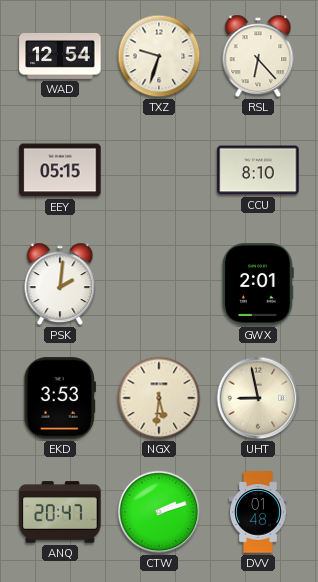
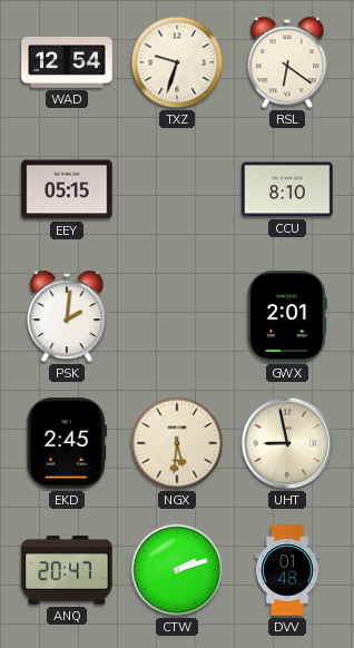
RSL: 6:23 -> 6:21 (287, 62)
EKD: 3:53 -> 2:45 (66, 443)
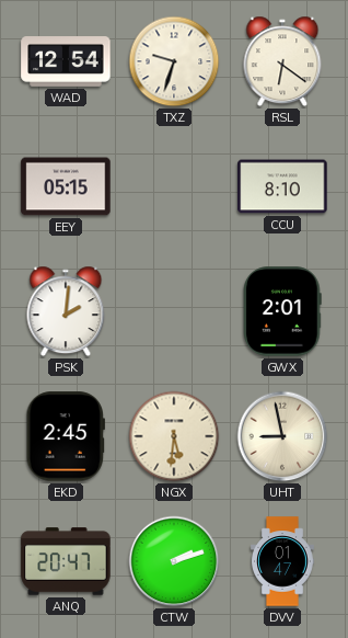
DVV: 01:48 -> 01:47 (283, 561)
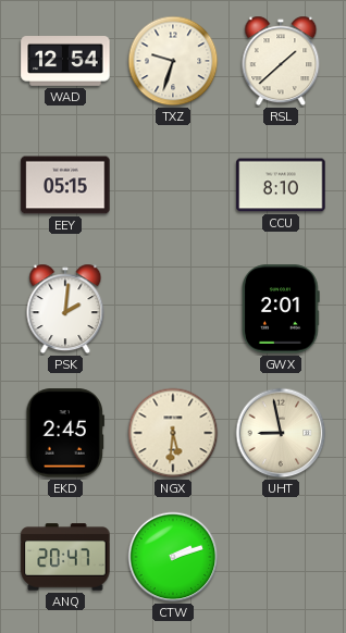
RSL: 6:21 -> 1:38 (281, 61)
DVV: 01:47 -> none (283, 561)
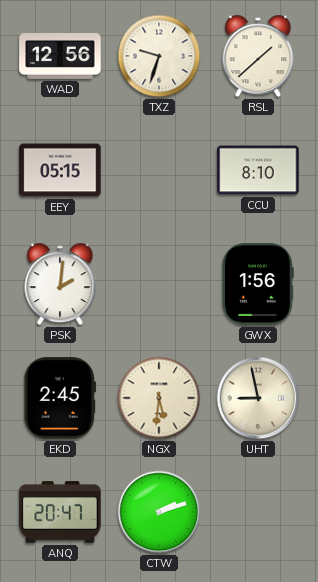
WAD: 12:54 -> 12:56 (60, 57)
GWX: 2:01 -> 1:56 (258, 284)
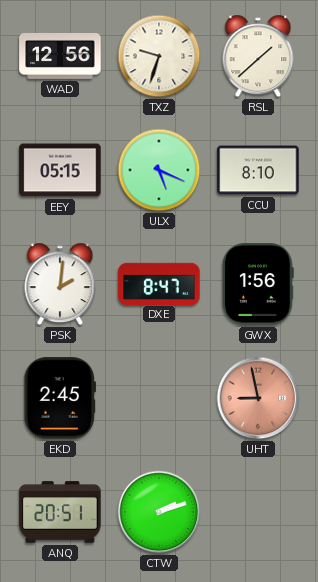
ULX: none -> 5:19 (159, 170)
DXE: none -> 8:47 (159, 283)
NGX: 5:31 -> none (159, 398)
UHT dial: cream -> salmon (258, 398)
ANQ: 20:47 -> 20:51 (60, 512)
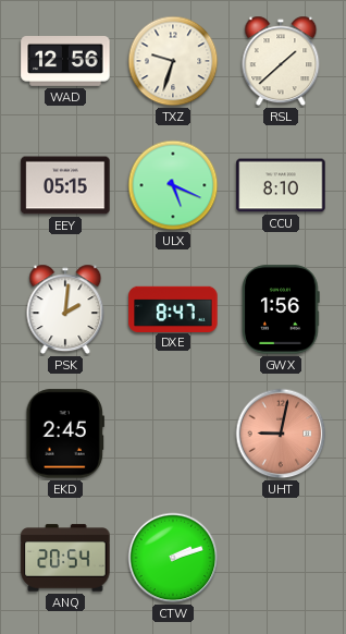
UHT: 8:58 -> 9:02 (281, 434)
ANQ: 20:51 -> 20:54 (65, 558)
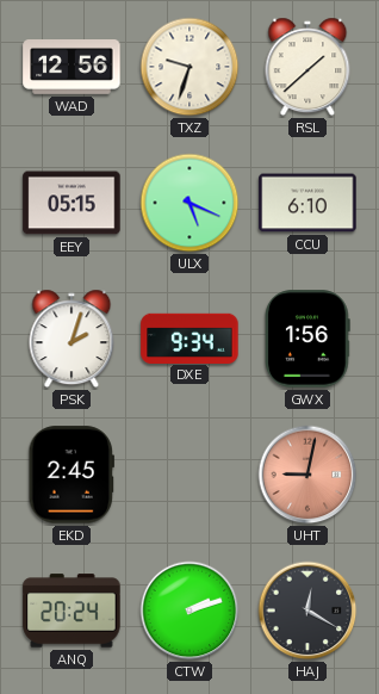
CCU: 8:10 -> 6:10 (307, 203)
PSK: 2:01 -> 2:03 (72, 339)
DXE: 8:47 -> 9:34 (189, 337)
ANQ: 20:54 -> 20:24 (72, 611)
HAJ: none -> 12:20 (307, 611)
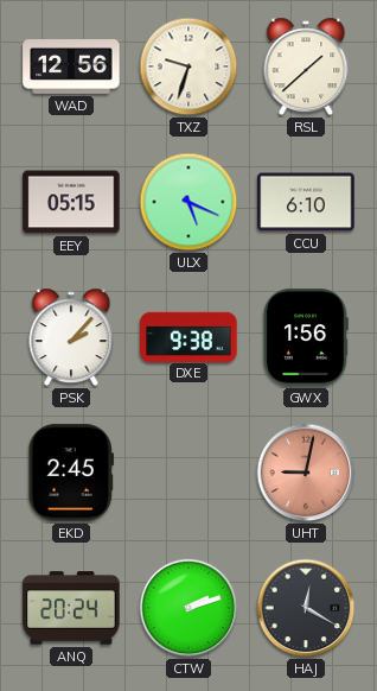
PSK: 2:03 -> 2:07 (71, 337)
DXE: 9:34 -> 9:38 (188, 336)
